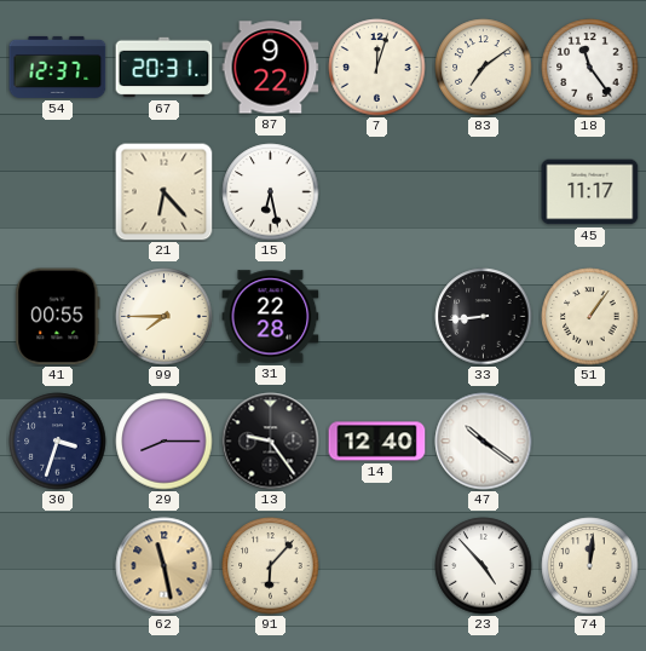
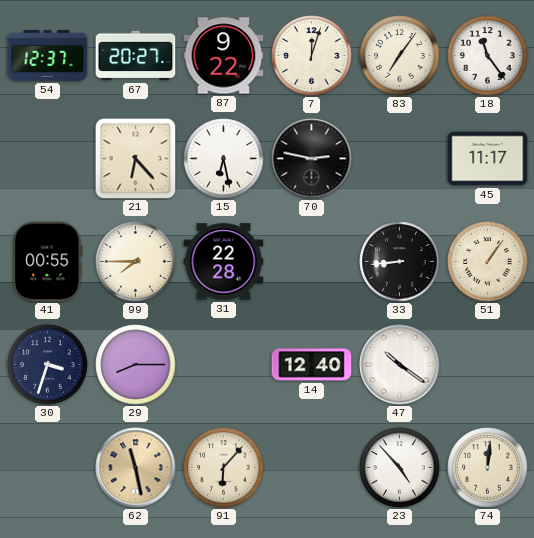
67: 20:31 -> 20:27 (136, 56)
83: 7:09 -> 7:06 (400, 56)
70: none -> 2:47 (312, 159)
13: 9:24 -> none (271, 442)
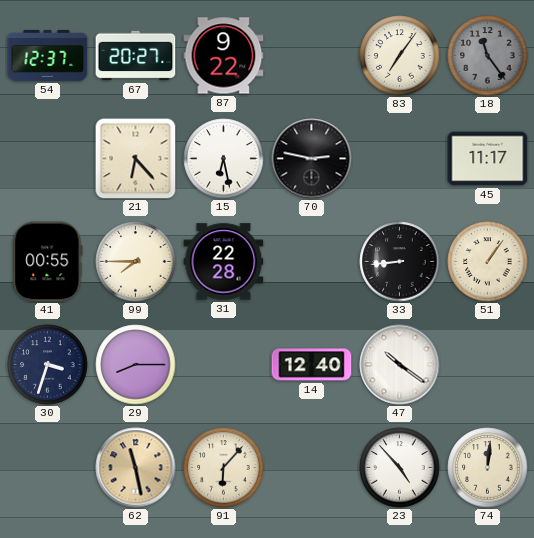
7: 12:03 -> none (312, 56)
18 dial: white -> grey (488, 56)
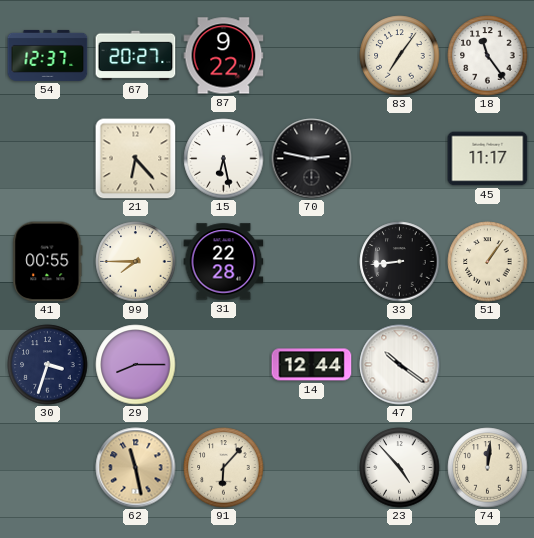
18 dial: grey -> white (488, 56)
14: 12:40 -> 12:44 (312, 365)
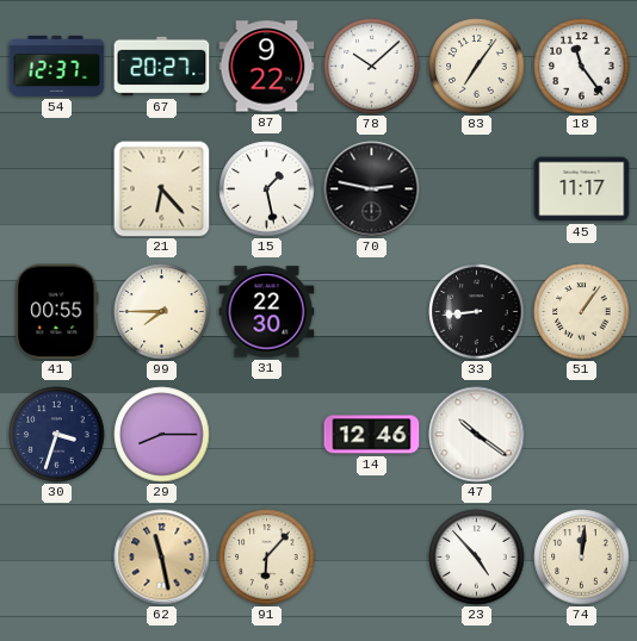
78: none -> 10:08 (372, 67)
15: 6:28 -> 1:28 (267, 189)
31: 22:28 -> 22:30 (267, 312)
14: 12:44 -> 12:46 (372, 435)
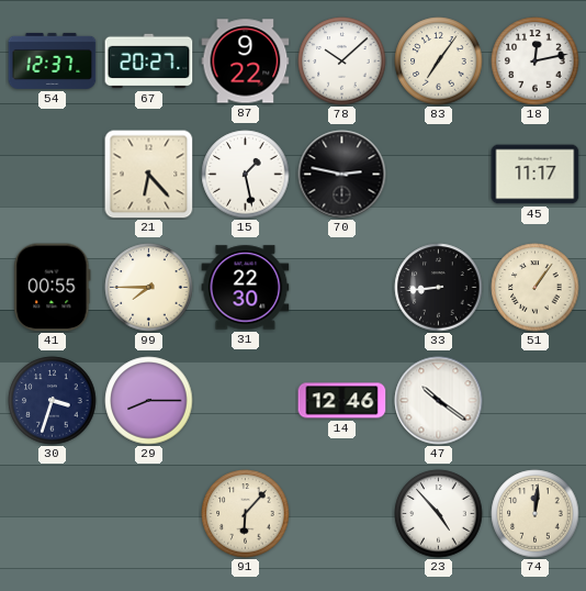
18: 11:24 -> 12:13 (536, 62)
62: 11:28 -> none (162, 558)
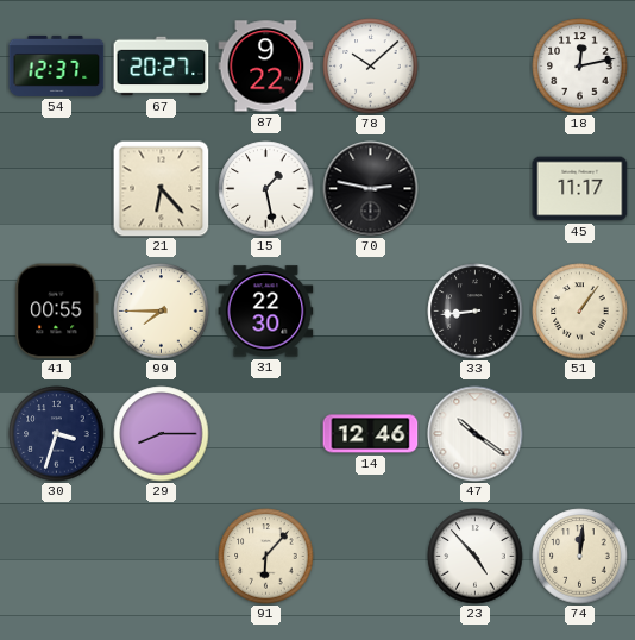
83: 7:06 -> none (439, 62)
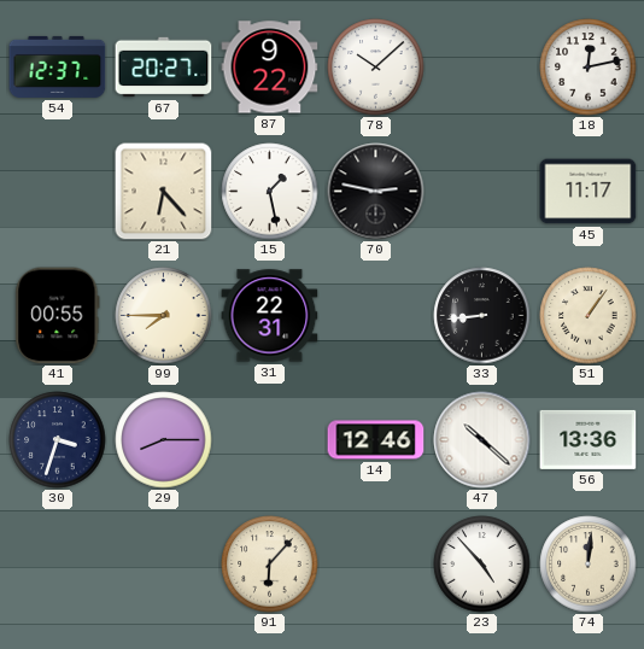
31: 22:30 -> 22:31 (270, 316)
47: 10:21 -> 10:22 (482, 440)
56: none -> 13:36 (589, 439)
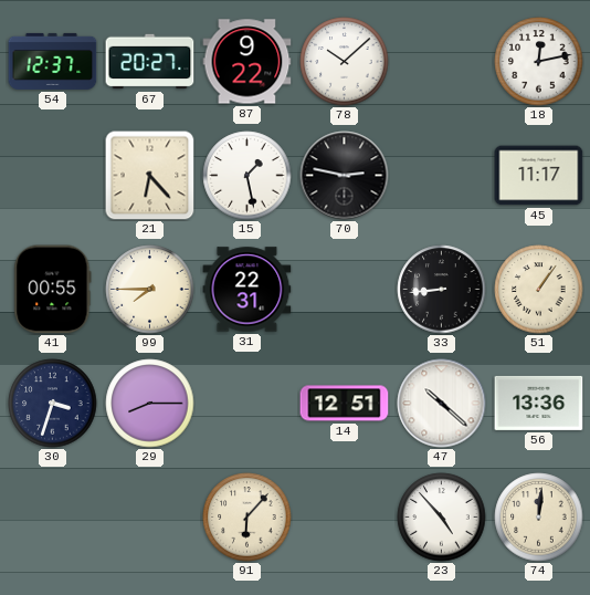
14: 12:46 -> 12:51 (345, 404)
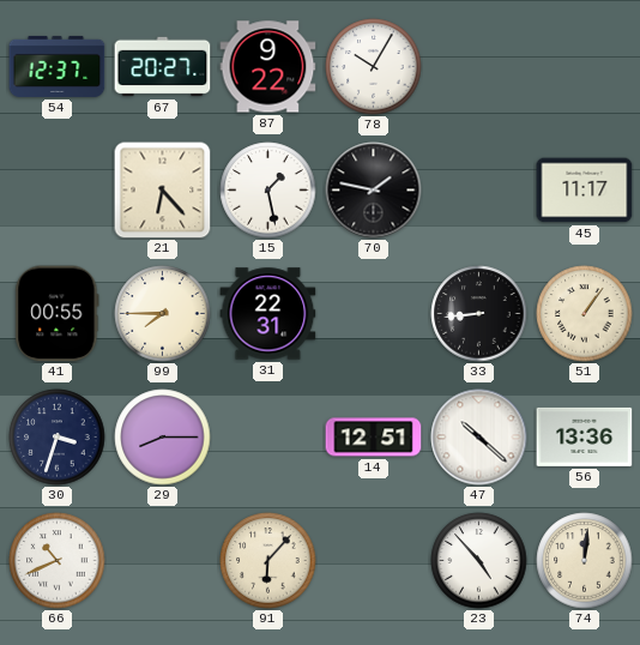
78: 10:08 -> 10:05 (374, 67)
18: 12:13 -> none (539, 62)
70: 2:47 -> 1:47 (374, 191)
66: none -> 10:41 (58, 561)
